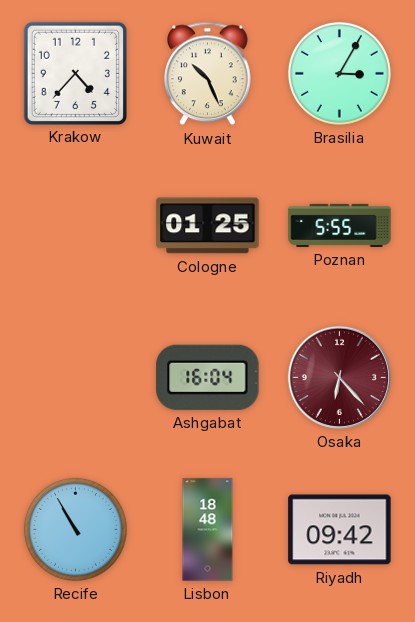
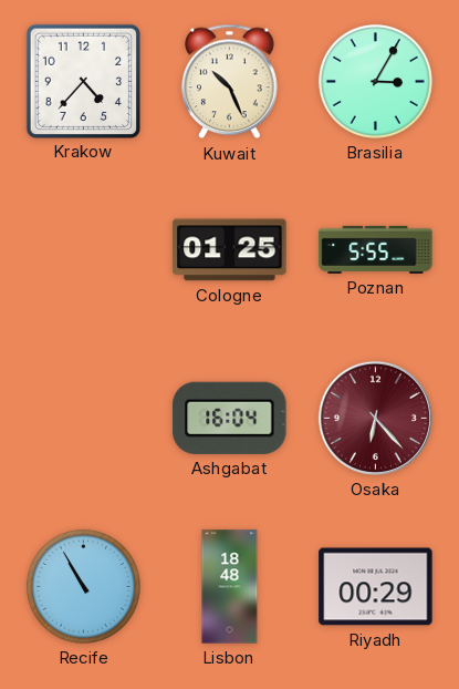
Riyadh: 09:42 -> 00:29 (376, 587)
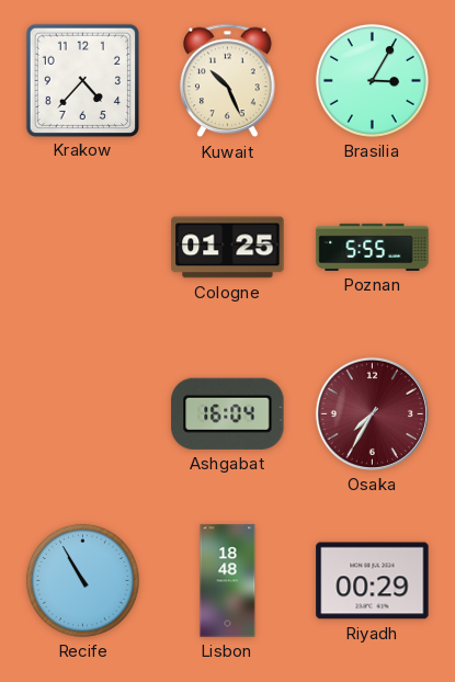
Osaka: 6:23 -> 7:35 (372, 413)
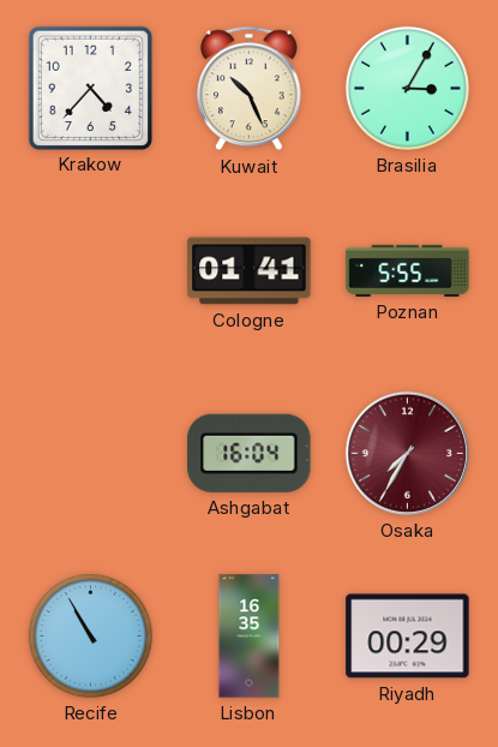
Cologne: 01:25 -> 01:41 (250, 271)
Lisbon: 18:48 -> 16:35 (250, 637)
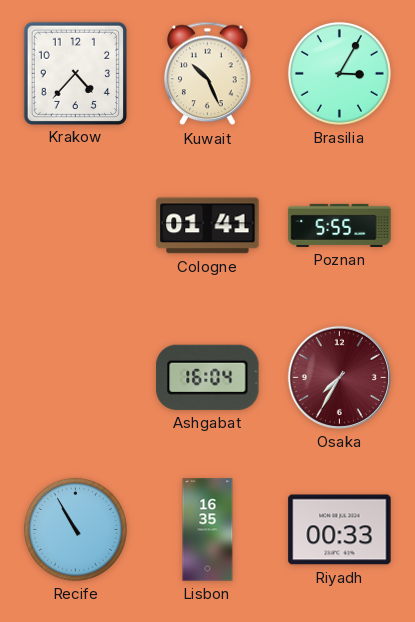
Riyadh: 00:29 -> 00:33 (340, 530)
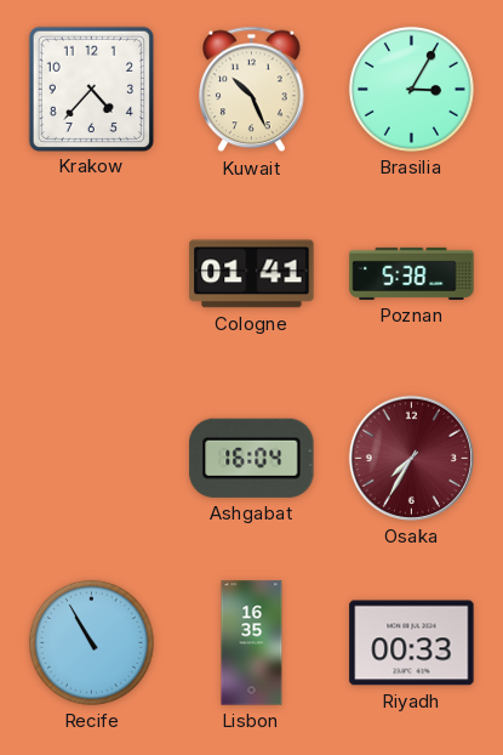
Poznan: 5:55 -> 5:38 (412, 273)
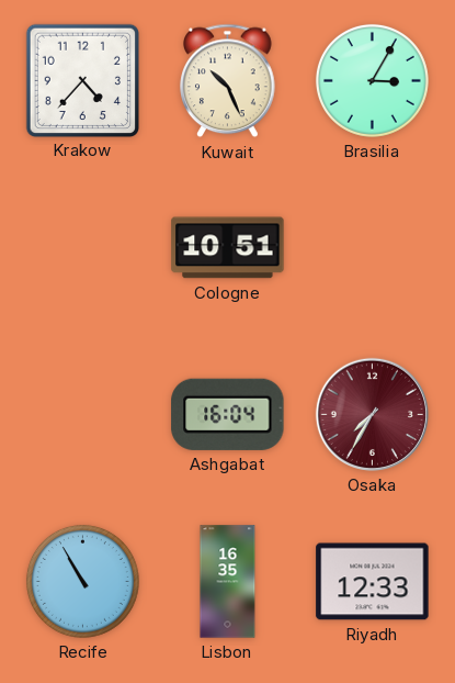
Cologne: 01:41 -> 10:51 (228, 248)
Poznan: 5:38 -> none (412, 273)
Riyadh: 00:33 -> 12:33 (373, 582)
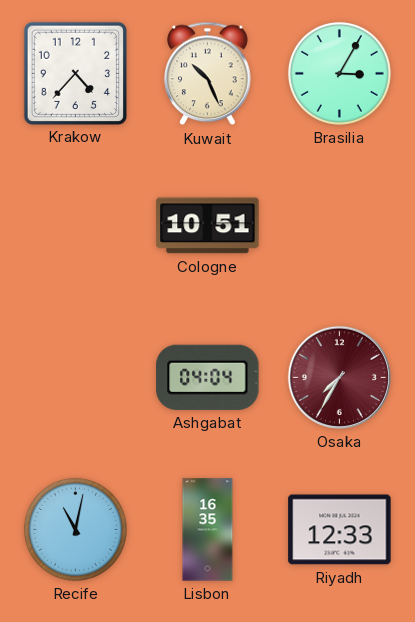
Ashgabat: 16:04 -> 04:04 (208, 377)
Recife: 10:55 -> 11:02 (75, 529)
